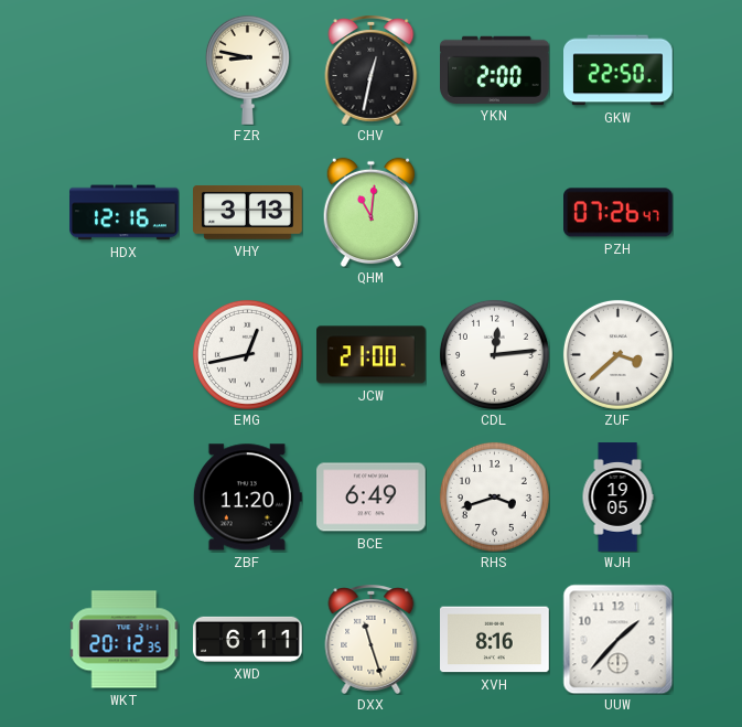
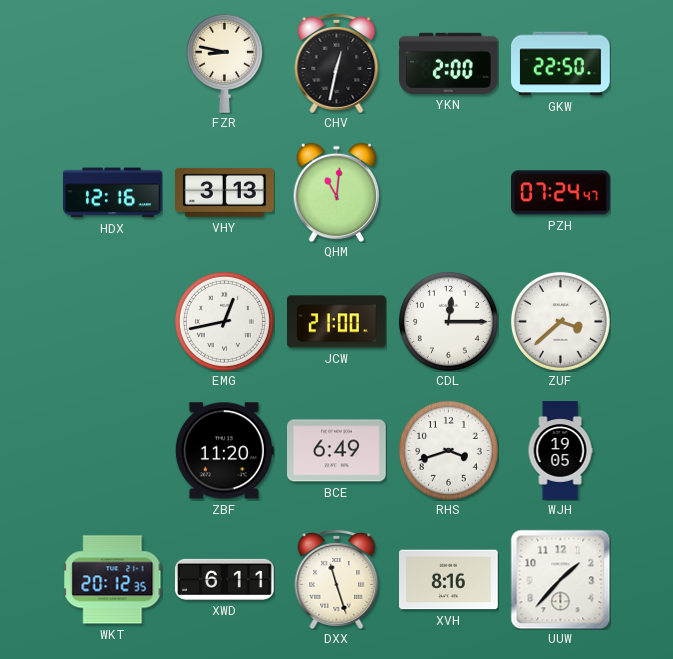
PZH: 07:26 -> 07:24 (561, 193)
CDL: 12:14 -> 12:15 (448, 321)
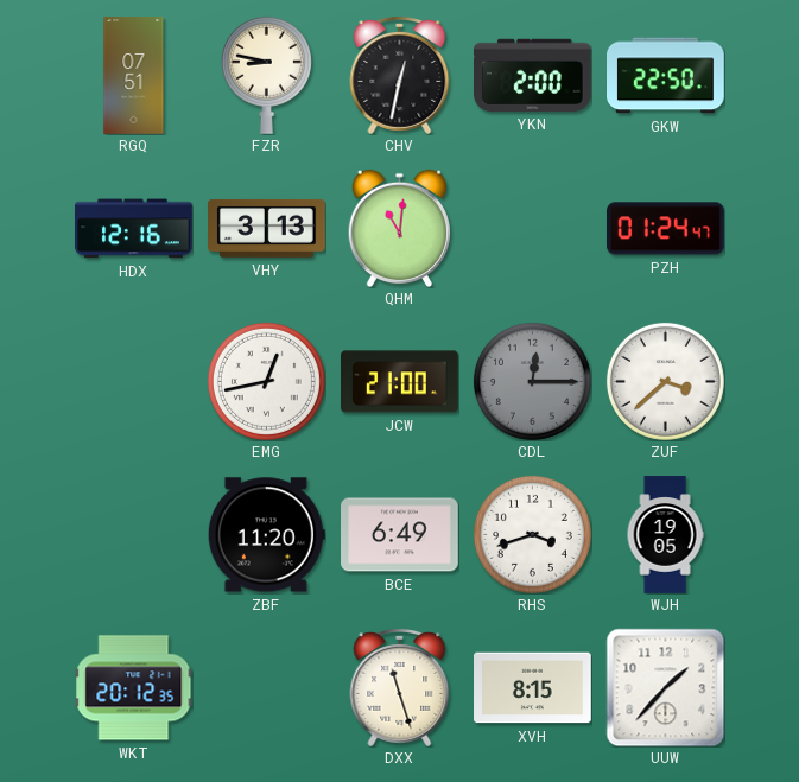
RGQ: none -> 07:51 (134, 76)
PZH: 07:24 -> 01:24 (666, 229)
CDL dial: white -> grey (532, 381)
XWD: 6:11 -> none (225, 579)
XVH: 8:16 -> 8:15 (533, 688)
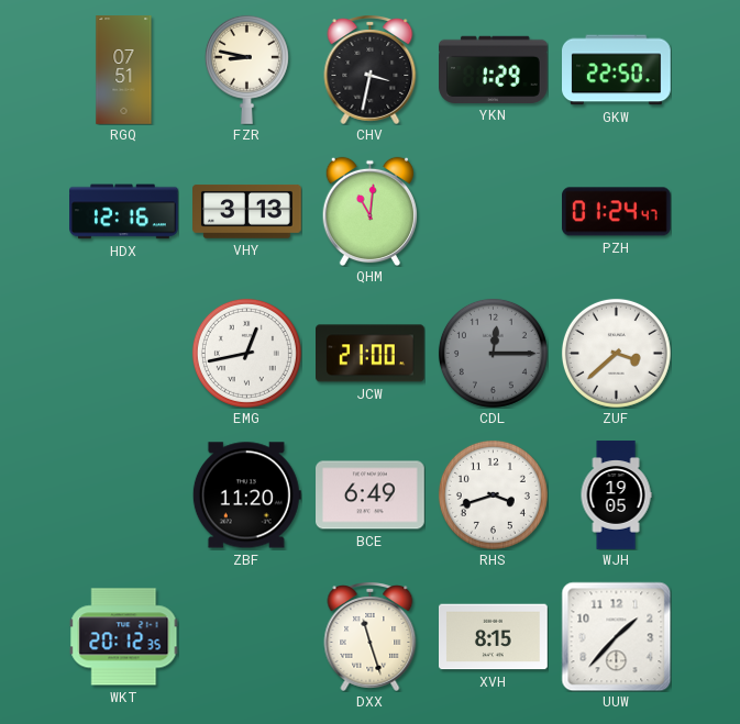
CHV: 12:32 -> 3:32 (371, 70)
YKN: 2:00 -> 1:29 (494, 69)
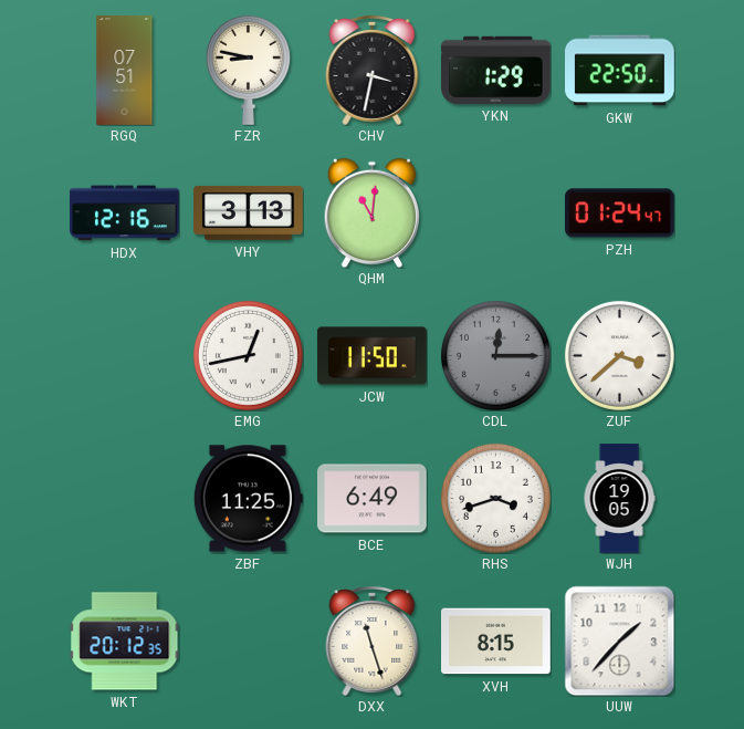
JCW: 21:00 -> 11:50 (373, 356)
ZBF: 11:20 -> 11:25 (248, 499)
